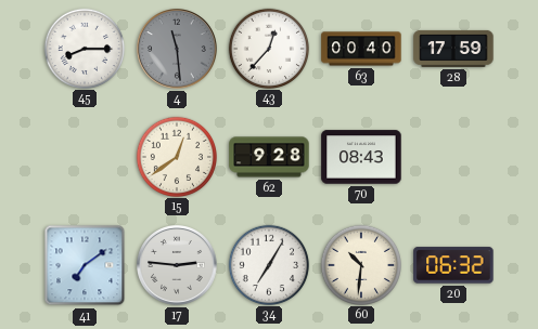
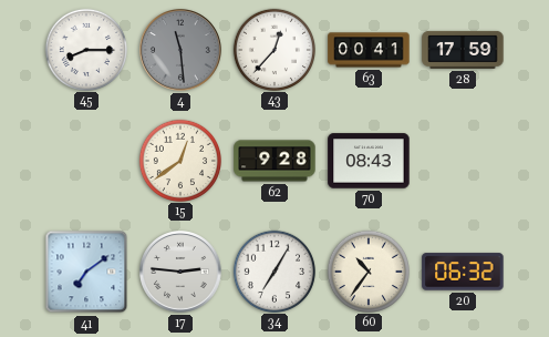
63: 00:40 -> 00:41 (369, 50)
60: 10:31 -> 10:36 (367, 270)
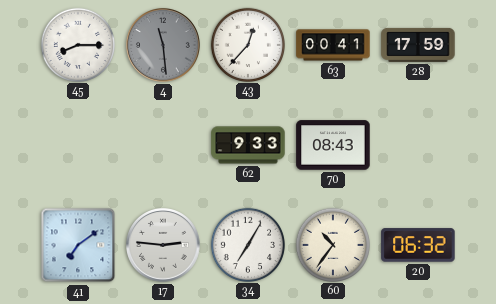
15: 12:39 -> none (179, 160)
62: 9:28 -> 9:33 (248, 145)
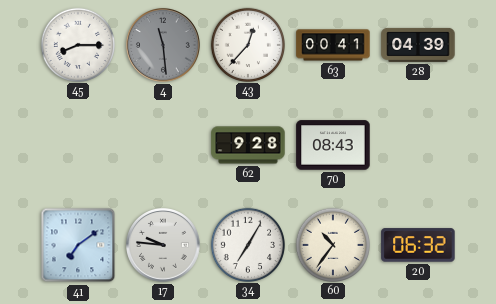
28: 17:59 -> 04:39 (418, 45)
62: 9:33 -> 9:28 (248, 145)
17: 2:46 -> 9:46 (164, 246)
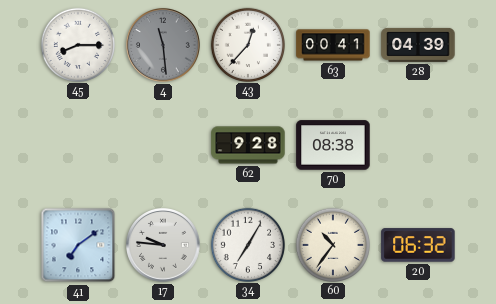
70: 08:43 -> 08:38 (333, 145)
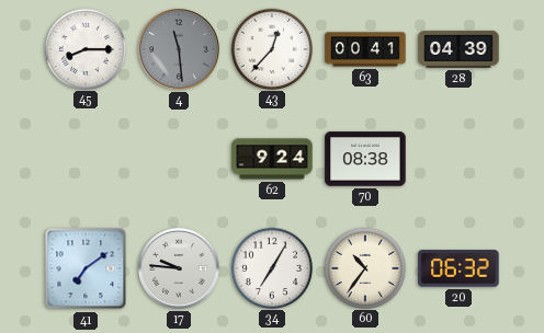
62: 9:28 -> 9:24 (272, 159)
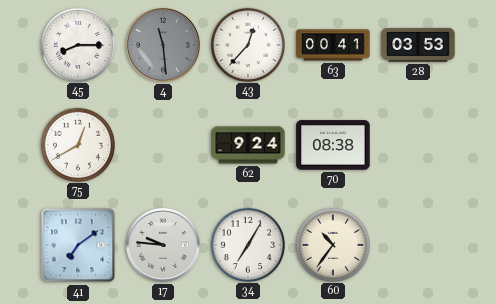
28: 04:39 -> 03:53 (418, 45)
75: none -> 12:40 (77, 144)
20: 06:32 -> none (458, 268)
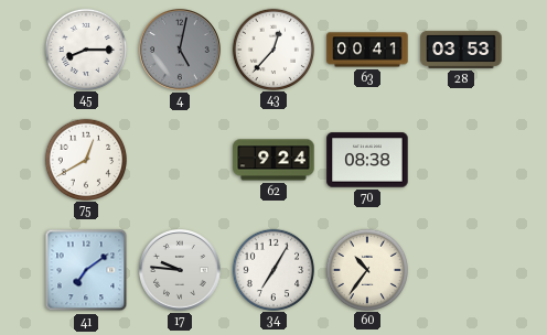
4: 11:29 -> 5:02 (181, 51)
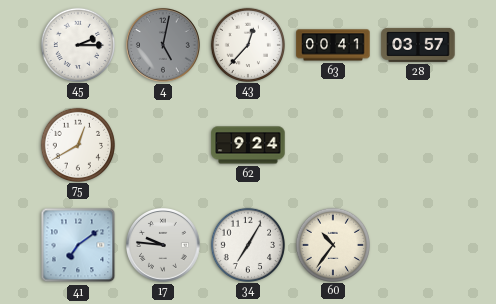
45: 8:15 -> 2:15 (77, 44)
28: 03:53 -> 03:57 (418, 45)
70: 08:38 -> none (367, 160)
